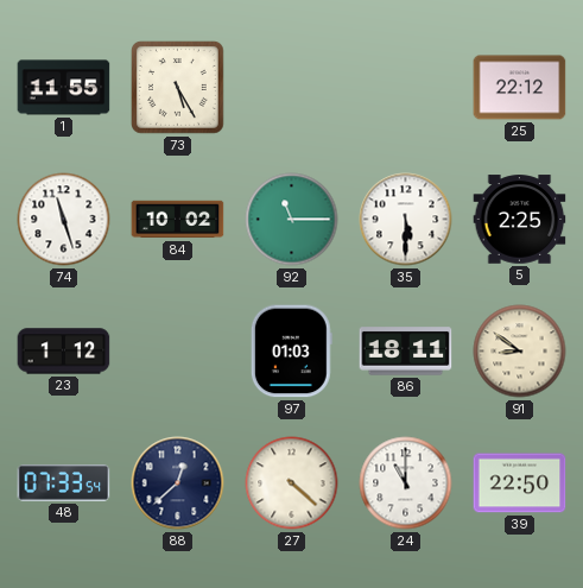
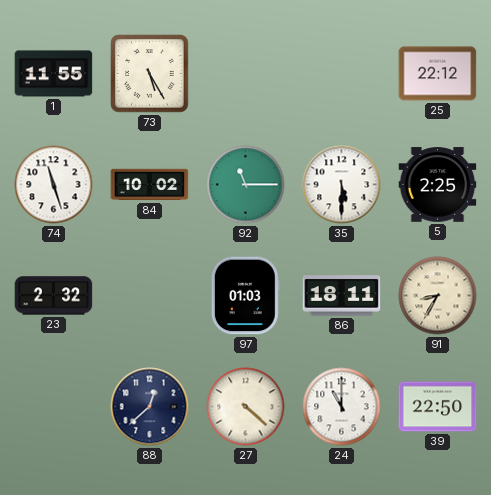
23: 1:12 -> 2:32 (54, 296)
91: 8:51 -> 8:35 (438, 296)
48: 07:33 -> none (64, 483)
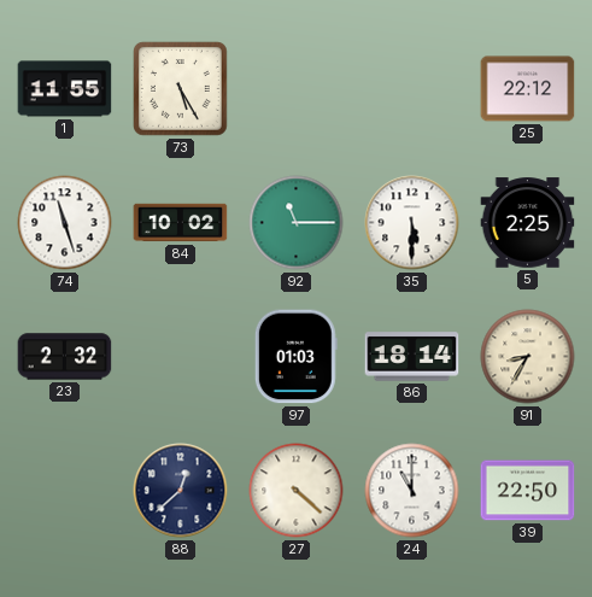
86: 18:11 -> 18:14 (412, 357)
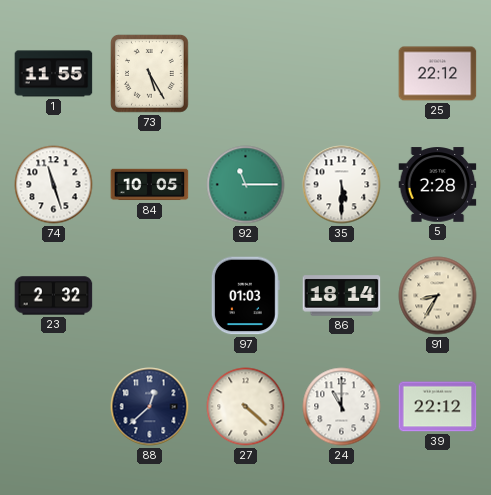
84: 10:02 -> 10:05 (150, 185)
5: 2:25 -> 2:28 (438, 185)
39: 22:50 -> 22:12 (438, 407)
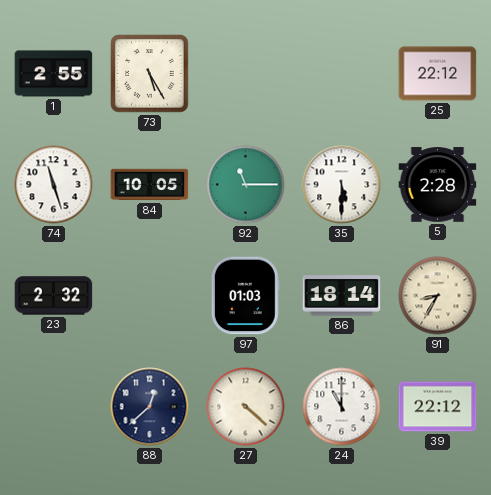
1: 11:55 -> 2:55 (54, 74)
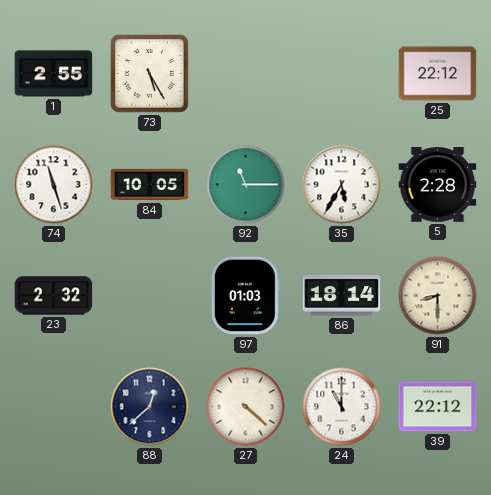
35: 5:30 -> 5:35 (342, 185)
91: 8:35 -> 8:30 (438, 296)
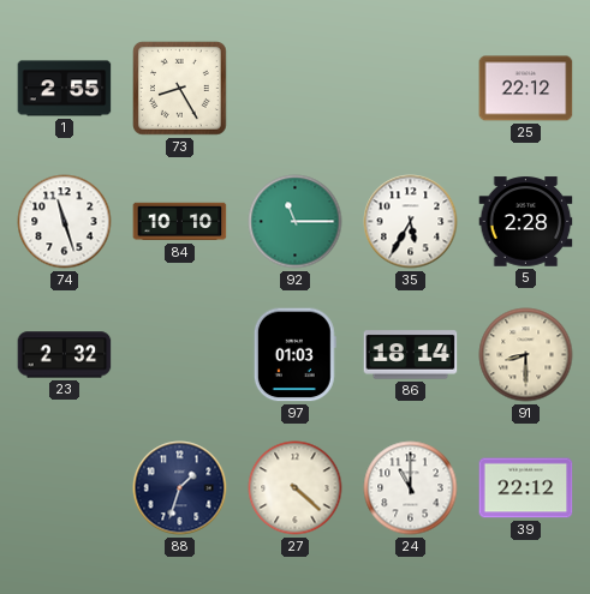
73: 5:25 -> 8:25 (180, 89)
84: 10:05 -> 10:10 (180, 222)
88: 12:38 -> 1:33 (180, 488)
